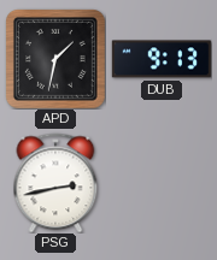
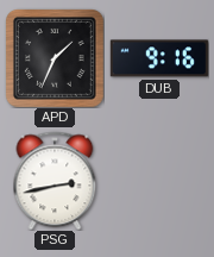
APD: 1:32 -> 1:34 (55, 58)
DUB: 9:13 -> 9:16 (159, 58)
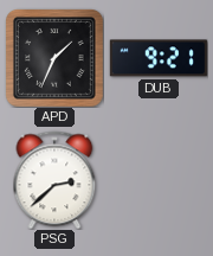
DUB: 9:16 -> 9:21 (159, 58)
PSG: 2:43 -> 2:38 (54, 180)
